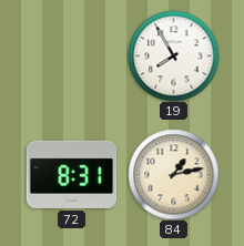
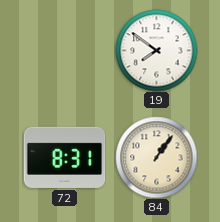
19: 7:55 -> 7:51 (156, 50)
84: 1:13 -> 1:06 (156, 157)
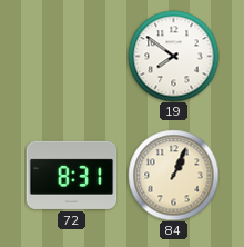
84: 1:06 -> 1:04 (173, 175)
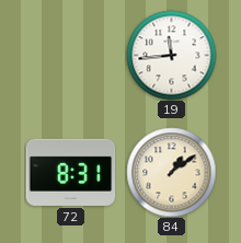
19: 7:51 -> 11:44 (171, 55)
84: 1:04 -> 1:09 (171, 172)
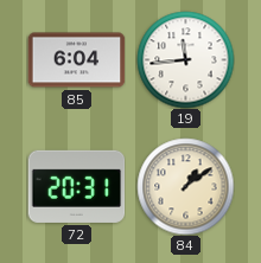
85: none -> 6:04 (76, 60)
72: 8:31 -> 20:31 (76, 186)
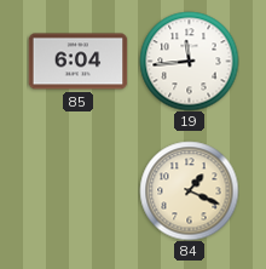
72: 20:31 -> none (76, 186)
84: 1:09 -> 1:19 (189, 190)
